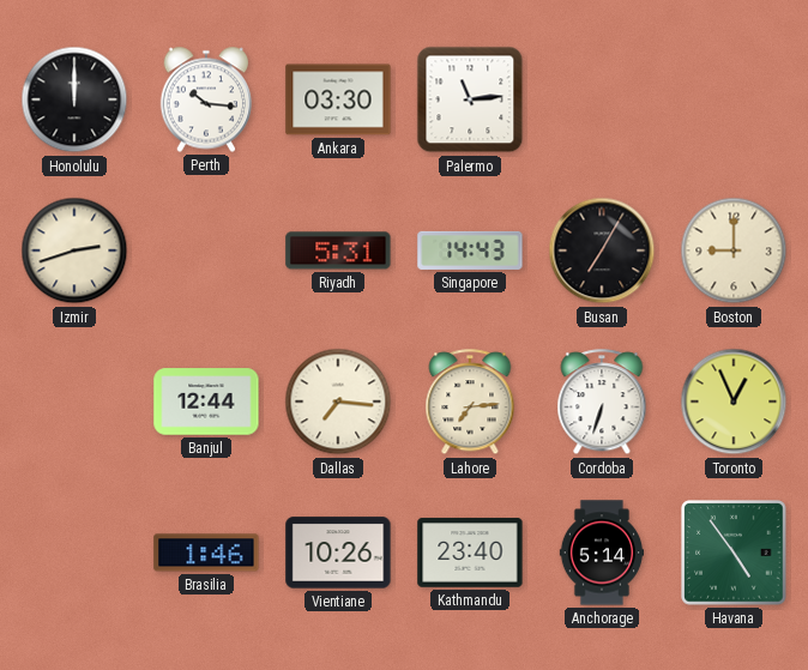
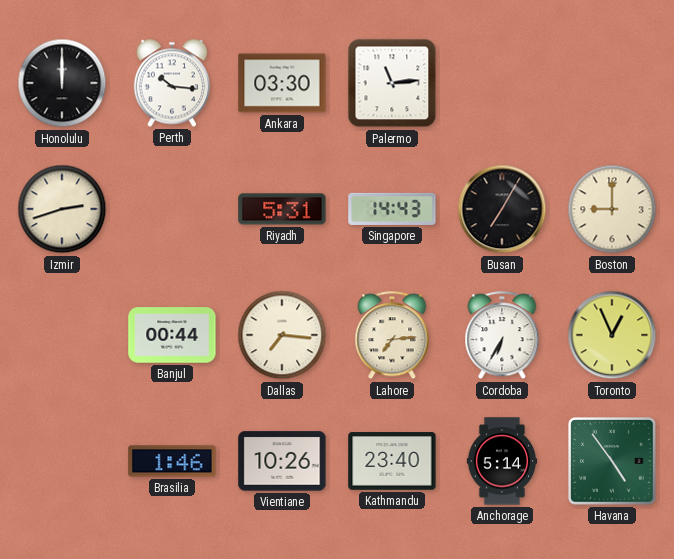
Banjul: 12:44 -> 00:44 (172, 335)
Cordoba: 6:33 -> 6:35 (502, 336)
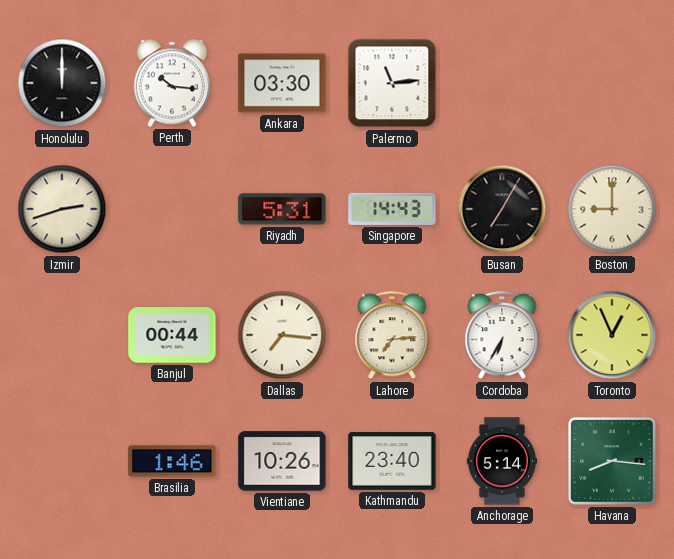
Havana: 4:54 -> 8:16 (612, 461)
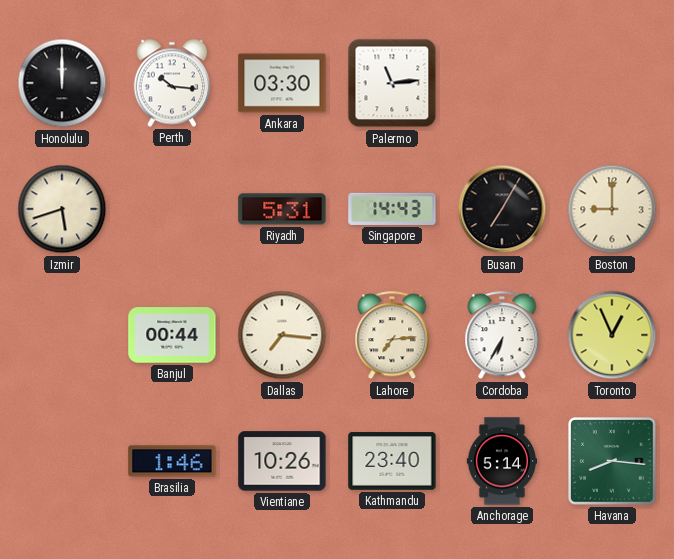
Izmir: 2:42 -> 5:42 (62, 209)
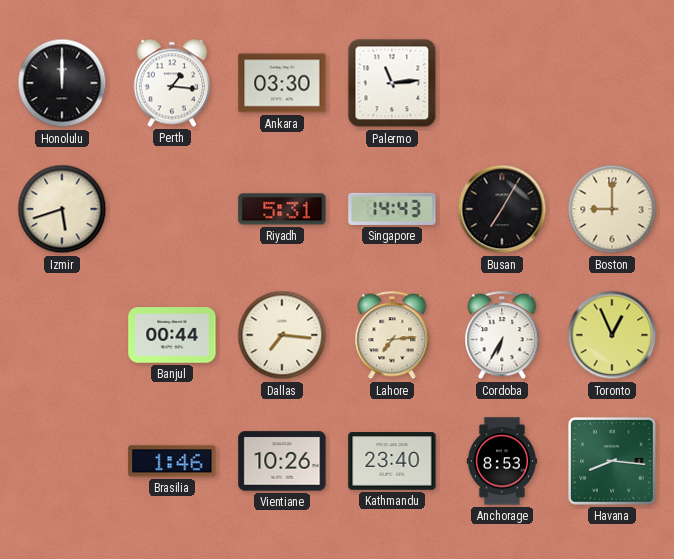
Perth: 10:16 -> 1:16 (172, 83)
Anchorage: 5:14 -> 8:53 (501, 461)
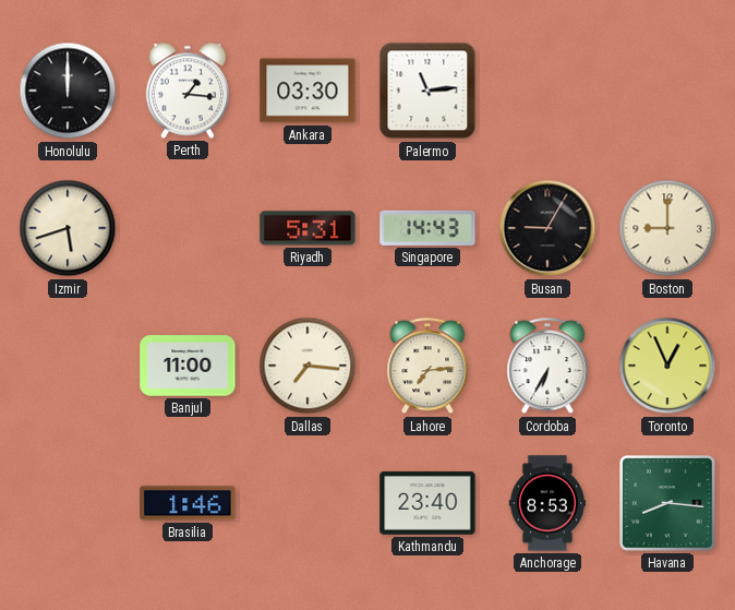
Busan: 7:05 -> 9:05 (547, 228)
Banjul: 00:44 -> 11:00 (188, 366)
Vientiane: 10:26 -> none (282, 461)
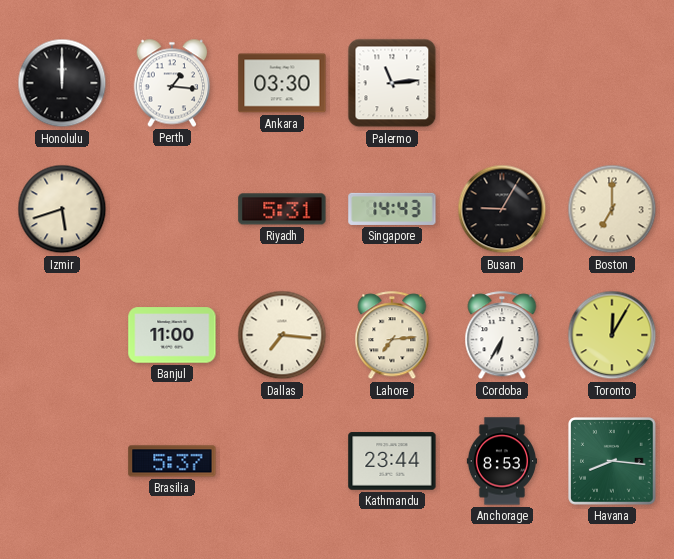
Boston: 9:00 -> 7:00 (612, 209)
Toronto: 12:56 -> 12:05 (612, 335)
Brasilia: 1:46 -> 5:37 (172, 461)
Kathmandu: 23:40 -> 23:44 (392, 461)
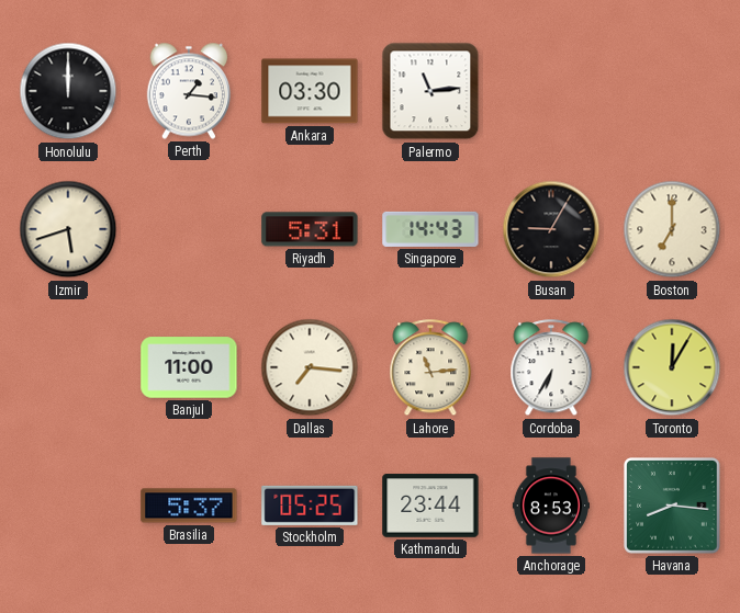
Lahore: 7:14 -> 11:14 (430, 368)
Stockholm: none -> 05:25 (310, 506)
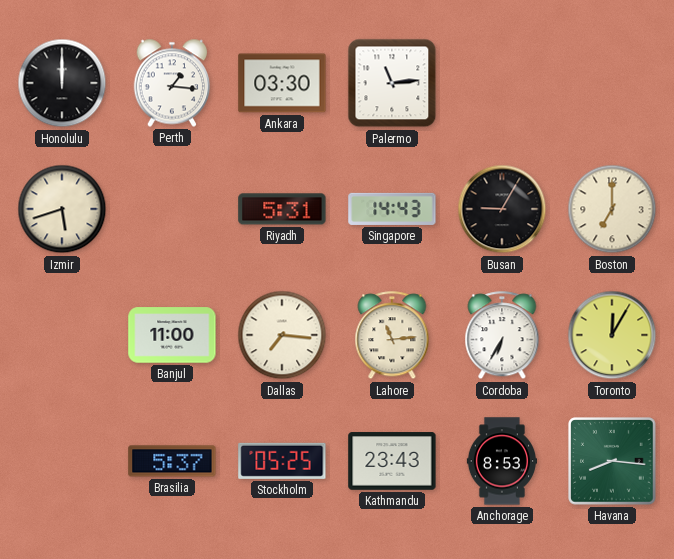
Kathmandu: 23:44 -> 23:43 (392, 461)
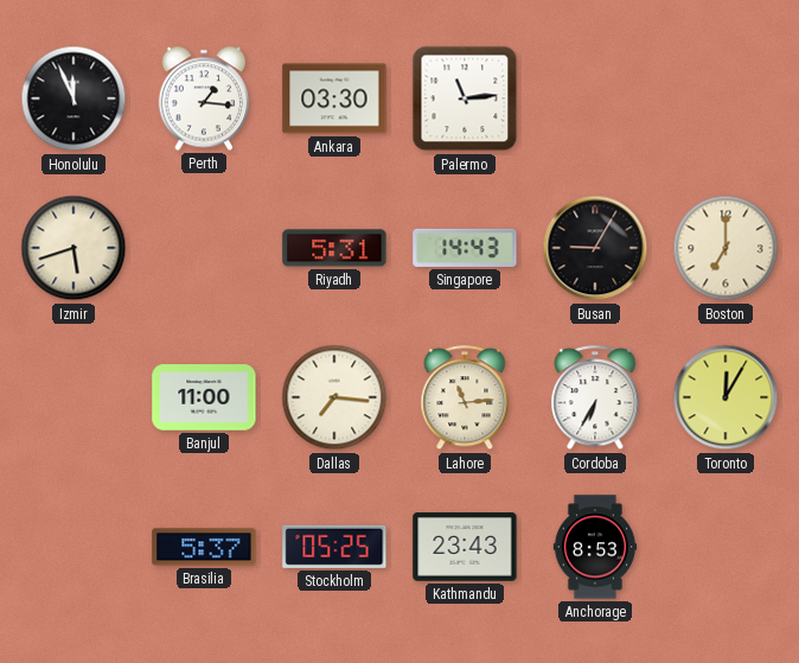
Honolulu: 12:00 -> 11:56 (73, 98)
Havana: 8:16 -> none (612, 461)
